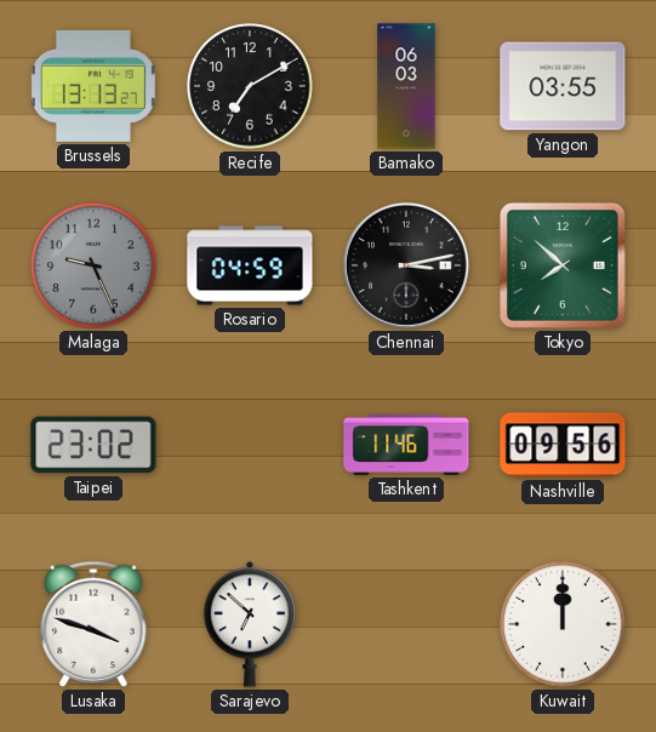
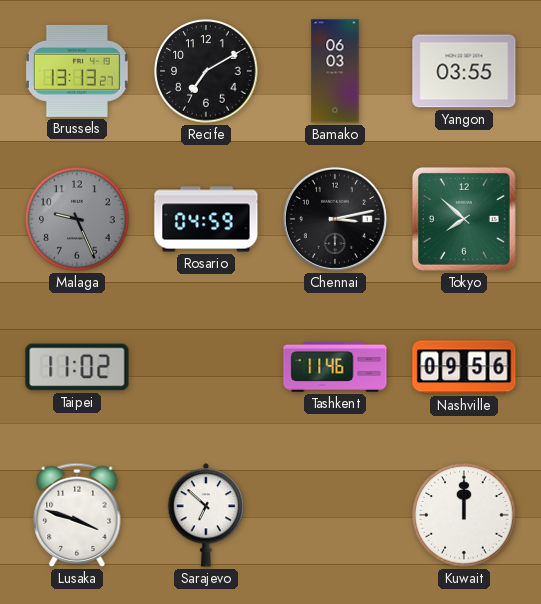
Taipei: 23:02 -> 11:02 (77, 367)
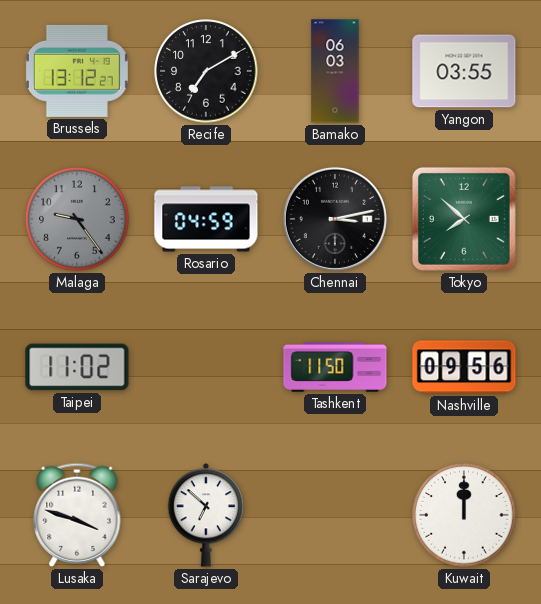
Brussels: 13:13 -> 13:12 (77, 71)
Malaga: 9:26 -> 9:24 (77, 219)
Tashkent: 11:46 -> 11:50 (335, 367)
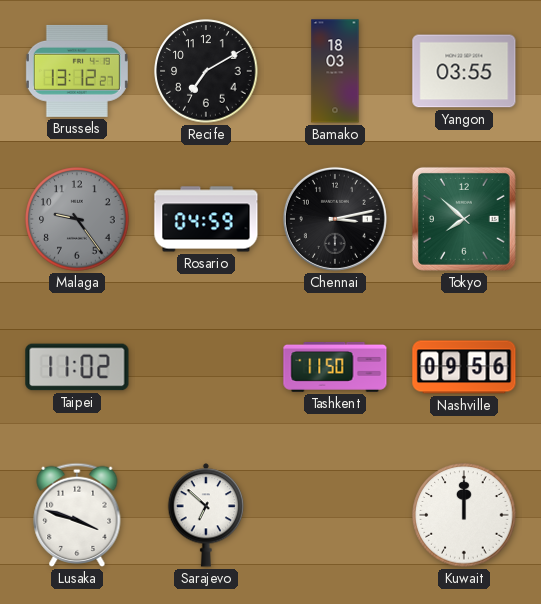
Bamako: 06:03 -> 18:03 (335, 71)
